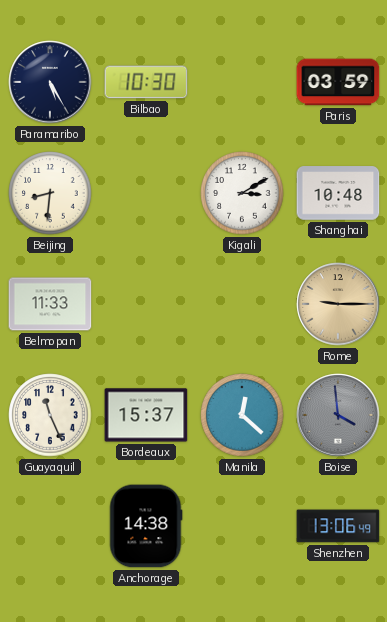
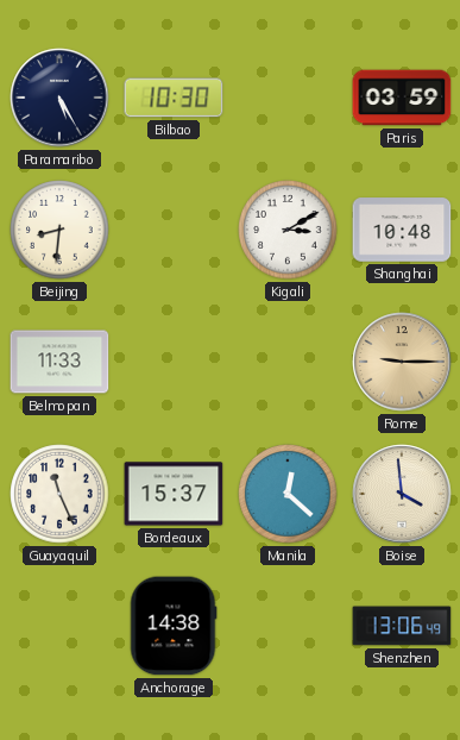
Boise dial: grey -> cream (402, 494)
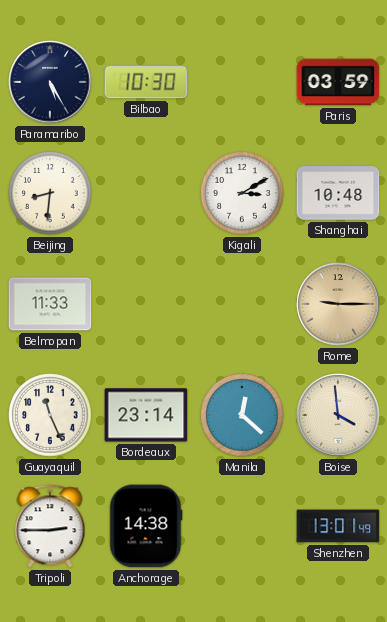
Bordeaux: 15:37 -> 23:14 (146, 415)
Tripoli: none -> 2:45 (50, 526)
Shenzhen: 13:06 -> 13:01 (338, 526)
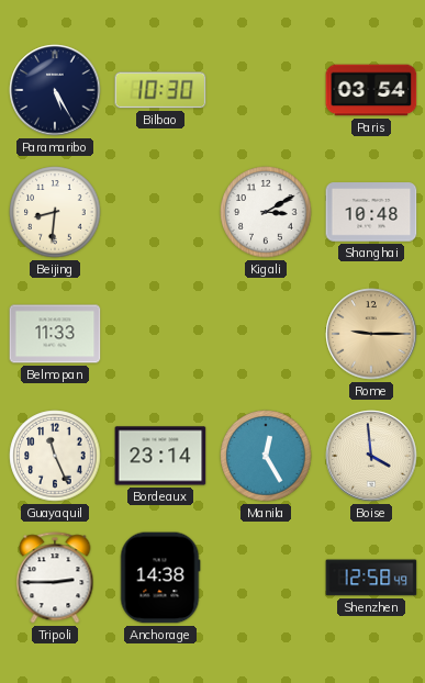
Paris: 03:59 -> 03:54 (371, 90)
Manila: 12:22 -> 12:25 (266, 456)
Shenzhen: 13:01 -> 12:58 (371, 578)
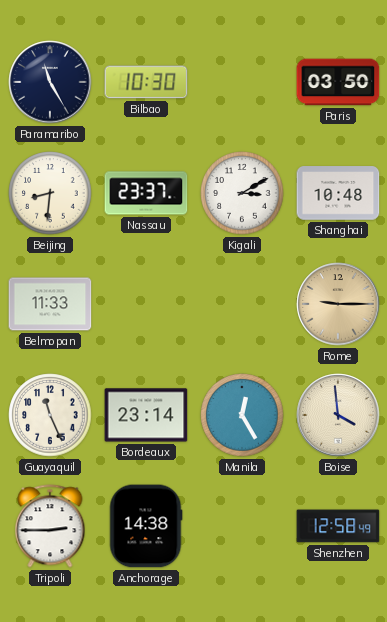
Paramaribo: 5:25 -> 11:25 (50, 82)
Paris: 03:54 -> 03:50 (338, 82)
Nassau: none -> 23:37 (146, 193)
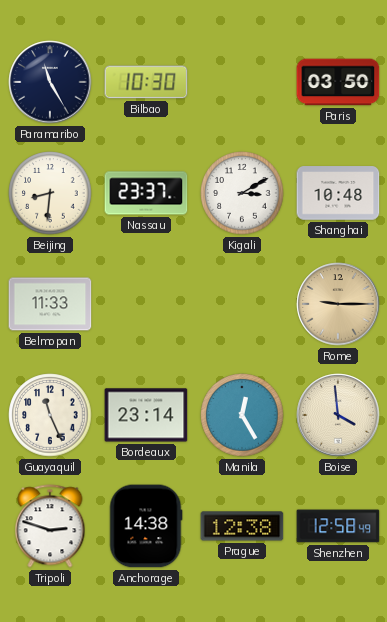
Tripoli: 2:45 -> 2:48 (50, 526)
Prague: none -> 12:38 (242, 526)
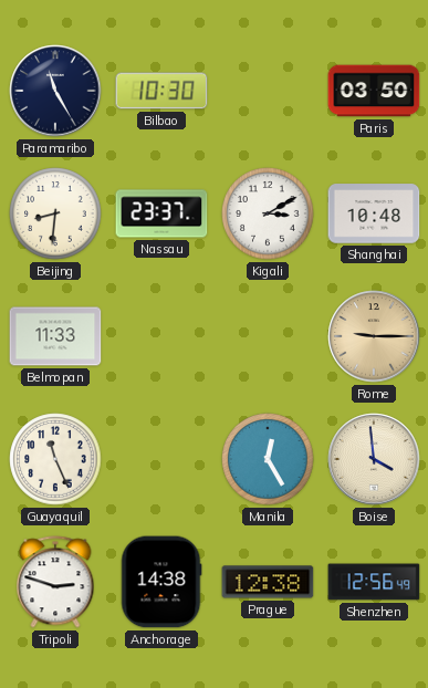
Bordeaux: 23:14 -> none (146, 415)
Shenzhen: 12:58 -> 12:56 (374, 582)
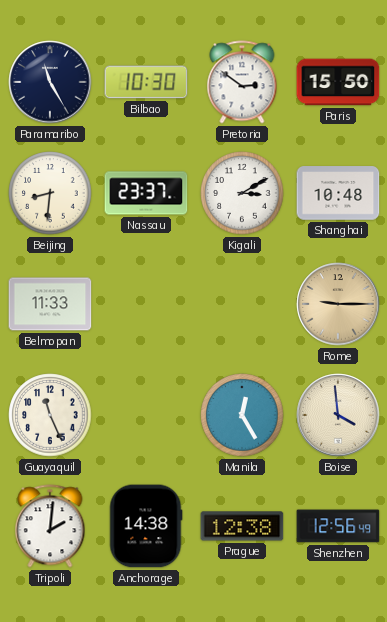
Pretoria: none -> 2:51 (242, 82)
Paris: 03:50 -> 15:50 (338, 82)
Tripoli: 2:48 -> 2:01 (50, 526)
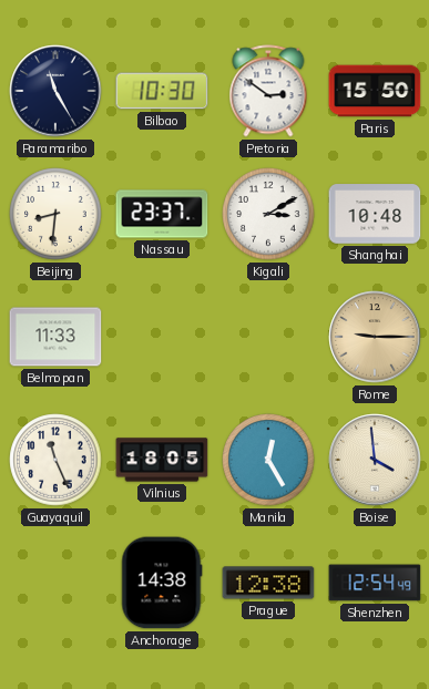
Vilnius: none -> 18:05 (162, 460)
Tripoli: 2:01 -> none (50, 526)
Shenzhen: 12:56 -> 12:54 (375, 583)
